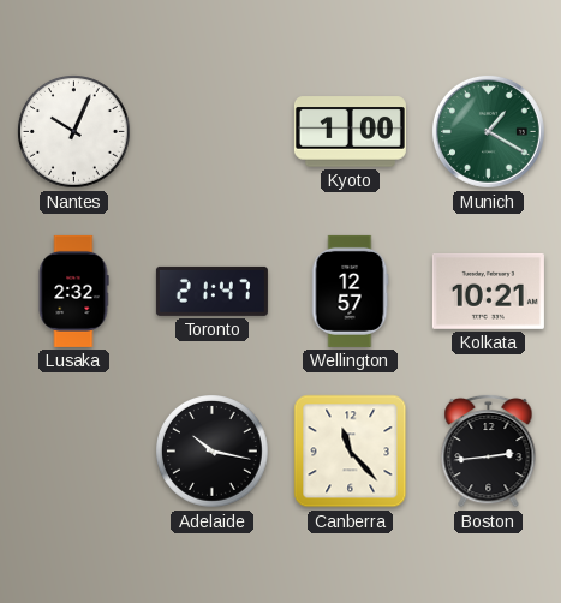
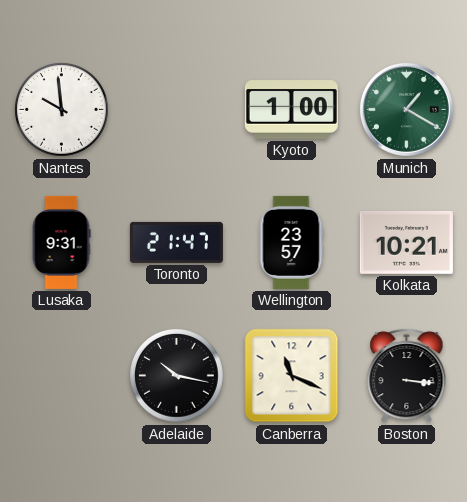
Nantes: 10:04 -> 9:59 (62, 110)
Lusaka: 2:32 -> 9:31 (61, 242)
Wellington: 12:57 -> 23:57 (291, 242)
Canberra: 11:23 -> 11:19 (292, 376)
Boston: 2:44 -> 3:16 (407, 375)
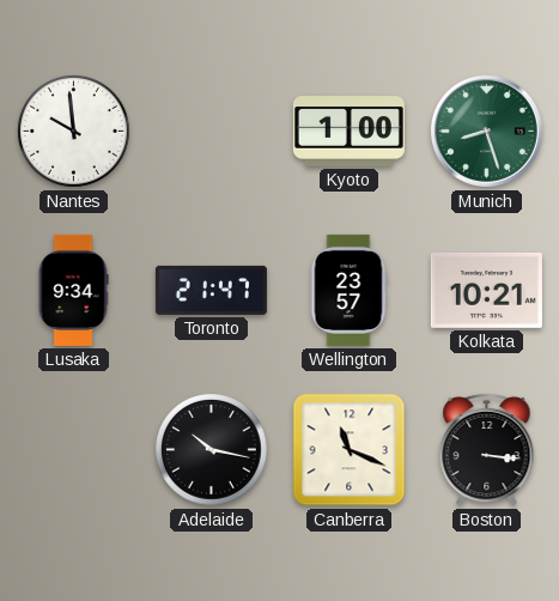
Munich: 1:20 -> 8:27 (486, 130)
Lusaka: 9:31 -> 9:34 (73, 290)
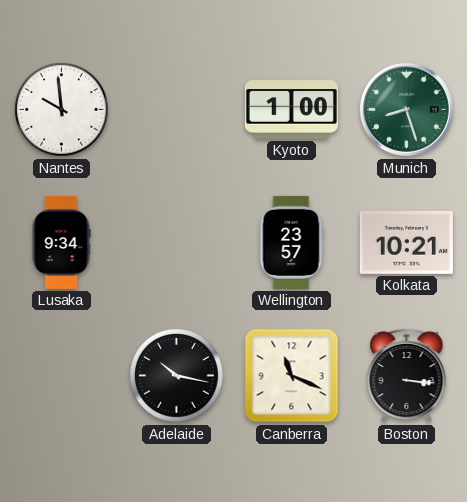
Toronto: 21:47 -> none (211, 290)
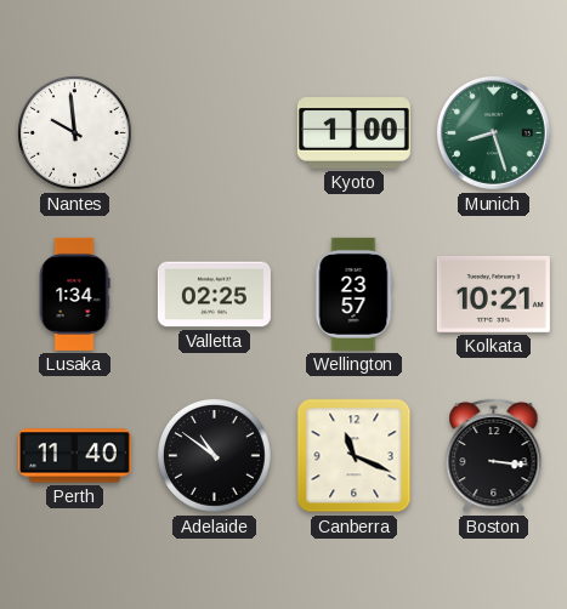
Lusaka: 9:34 -> 1:34 (74, 294)
Valletta: none -> 02:25 (214, 295)
Perth: none -> 11:40 (74, 456)
Adelaide: 10:17 -> 10:51 (215, 456)
